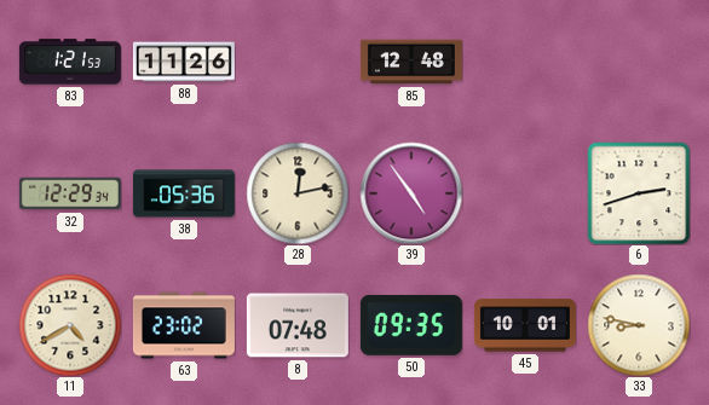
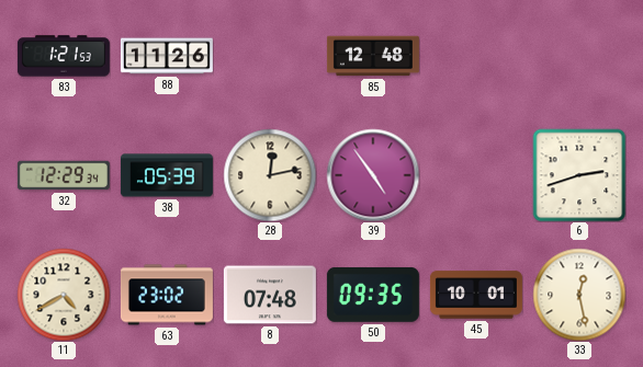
38: 05:36 -> 05:39 (167, 175)
33: 8:47 -> 12:28 (579, 295)
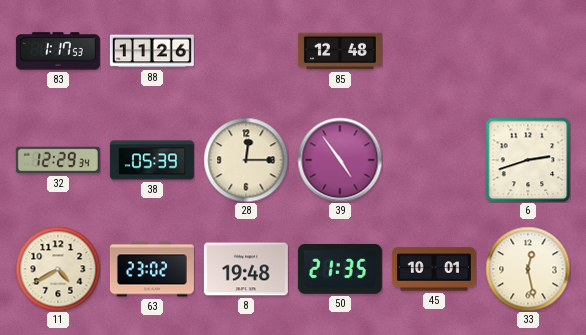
83: 1:21 -> 1:17 (58, 51)
28: 12:13 -> 12:15 (246, 160)
8: 07:48 -> 19:48 (246, 269)
50: 09:35 -> 21:35 (340, 269)
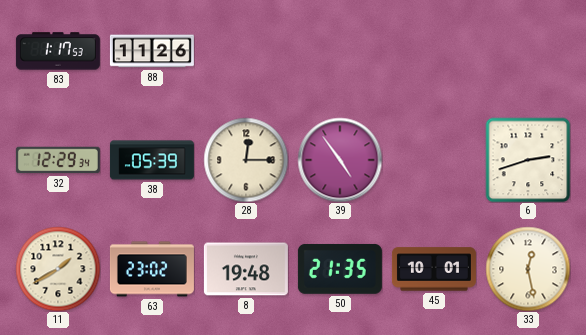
85: 12:48 -> none (340, 51)
11: 4:40 -> 1:40 (58, 269)
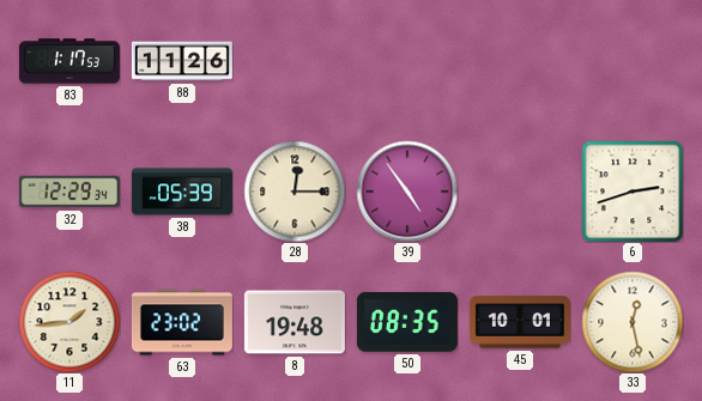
11: 1:40 -> 1:44 (69, 322)
50: 21:35 -> 08:35 (407, 322)
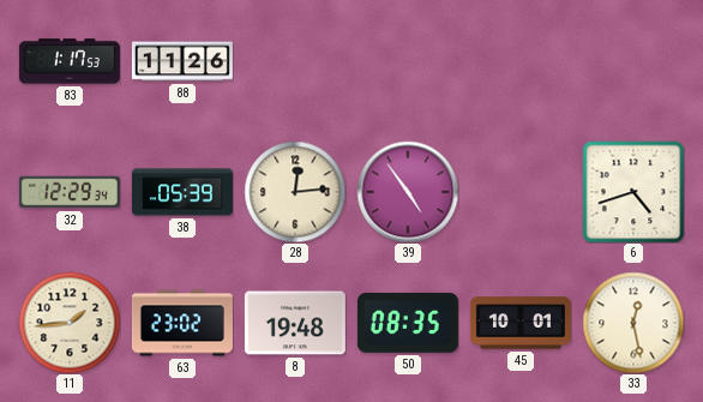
28: 12:15 -> 12:14 (295, 192)
6: 2:42 -> 4:42 (633, 192)
